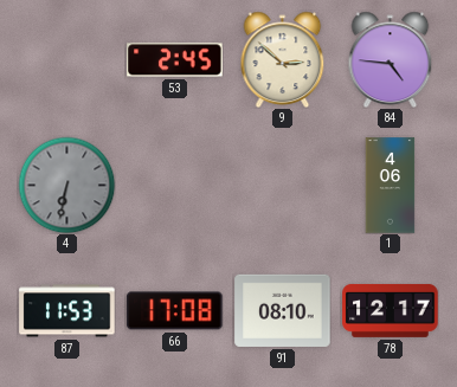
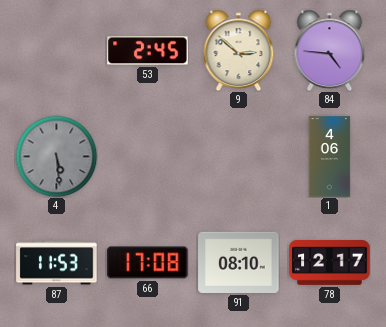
4: 6:32 -> 5:29 (56, 156)
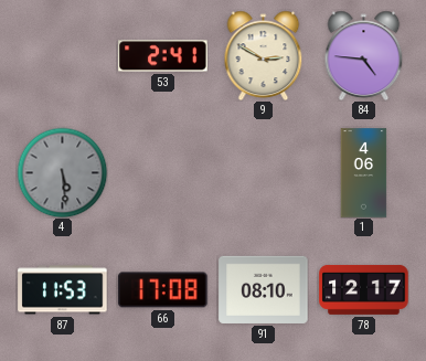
53: 2:45 -> 2:41 (163, 56)
9: 2:52 -> 2:50 (264, 55)
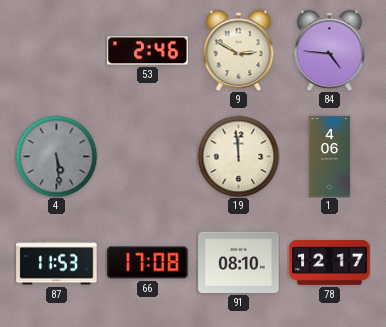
53: 2:41 -> 2:46 (148, 51)
19: none -> 11:59 (238, 156)
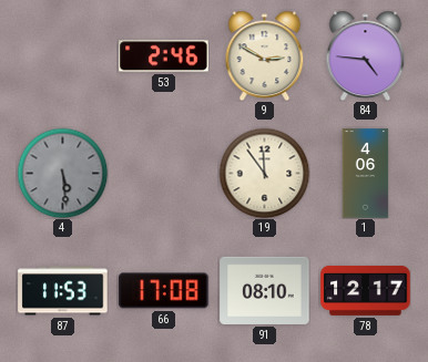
19: 11:59 -> 11:54 (264, 173)
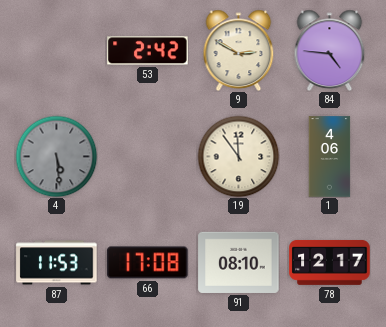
53: 2:46 -> 2:42 (148, 51)
